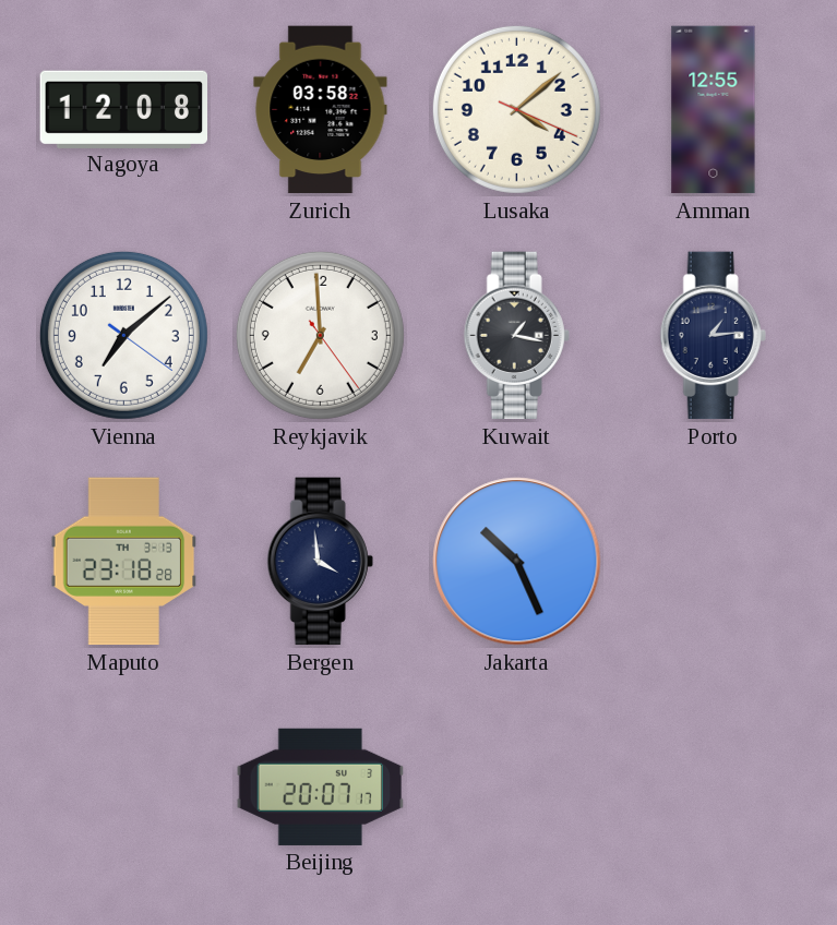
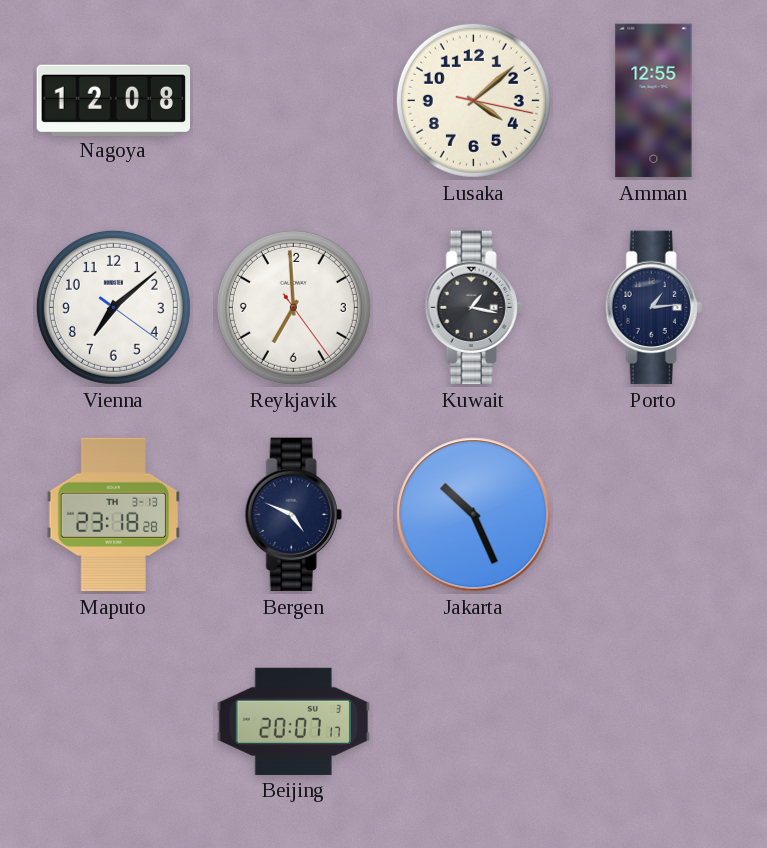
Zurich: 03:58 -> none (321, 110)
Lusaka: 4:08:19 -> 4:08:17 (473, 100)
Bergen: 3:59 -> 4:49 (293, 515)
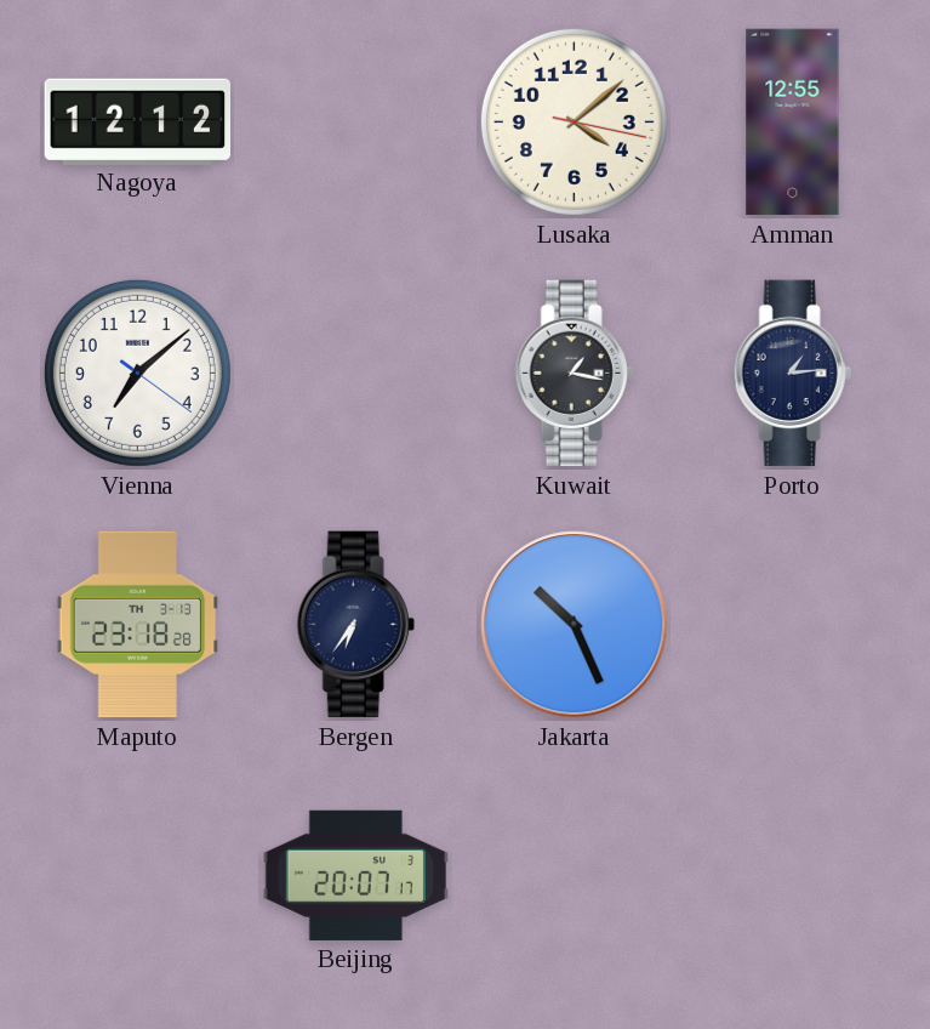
Nagoya: 12:08 -> 12:12 (137, 121)
Reykjavik: 6:59 -> none (293, 307)
Bergen: 4:49 -> 6:36 (355, 625)
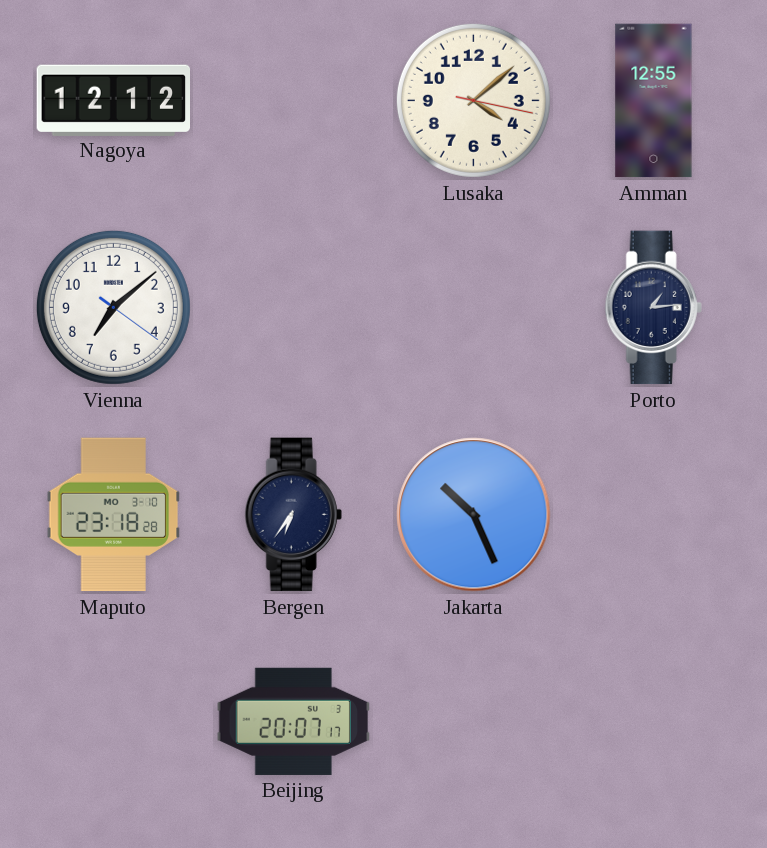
Kuwait: 1:17 -> none (574, 374)
Maputo date: TH 3-13 -> MO 3-10 (114, 515)
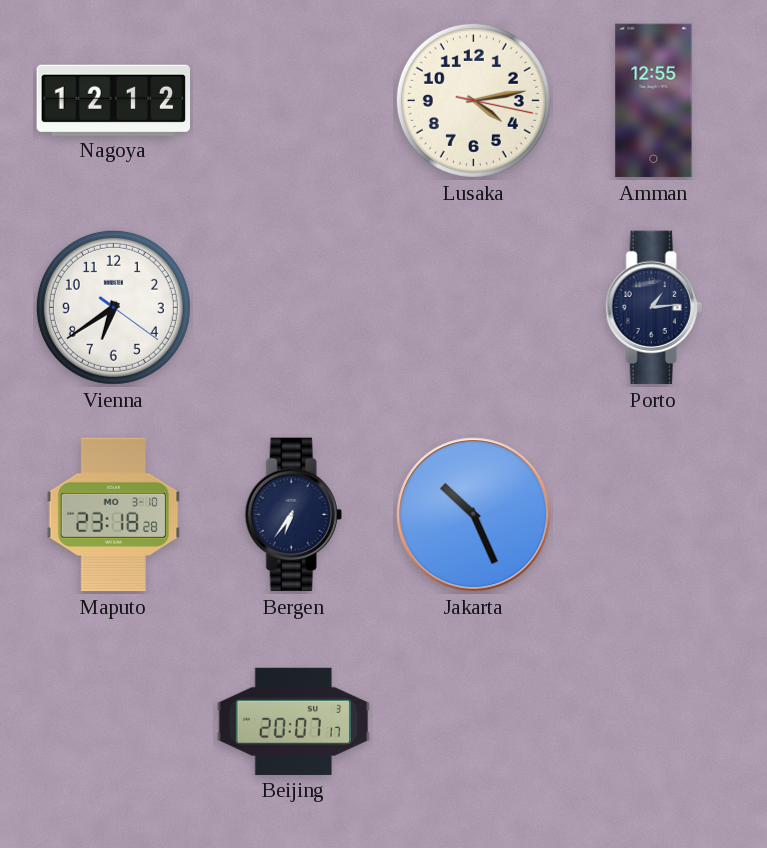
Lusaka: 4:08 -> 4:13 (473, 100)
Vienna: 7:08 -> 6:39 (113, 307)
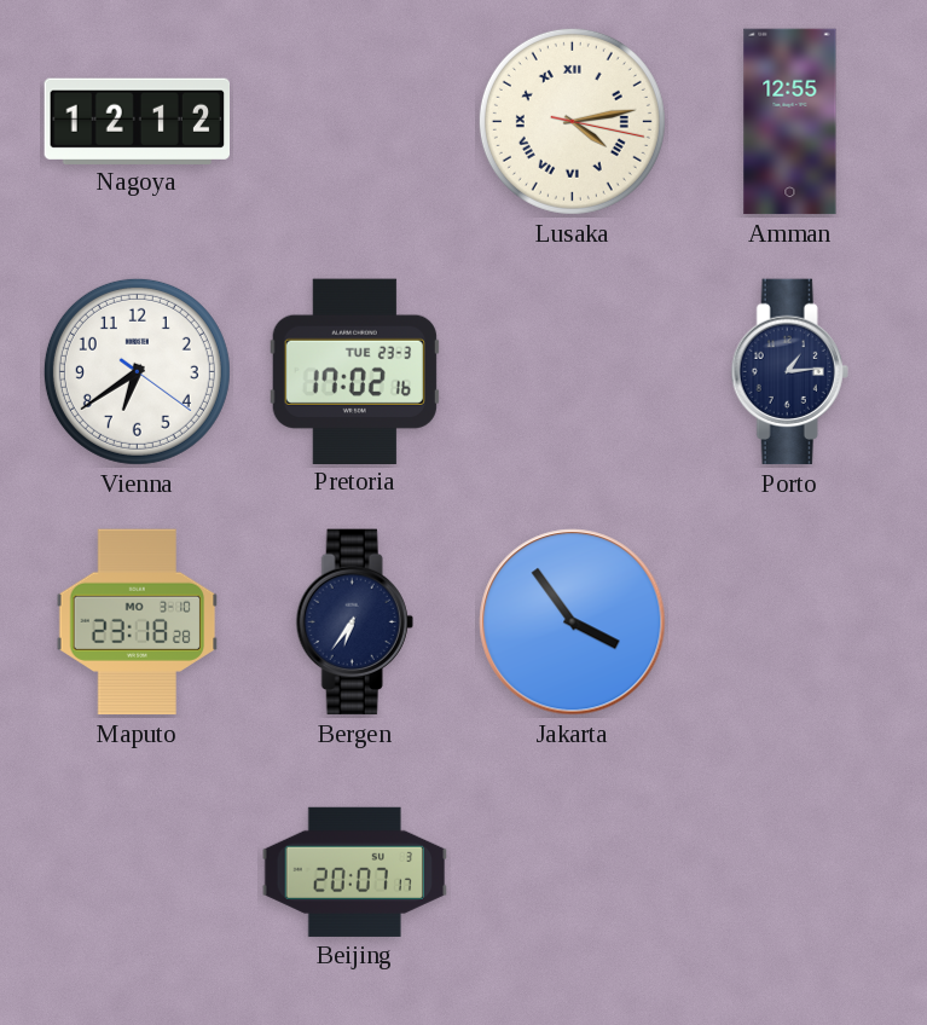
Lusaka numerals: Arabic -> Roman (572, 121)
Pretoria: none -> 17:02 (354, 371)
Jakarta: 10:26 -> 3:54 (573, 622)
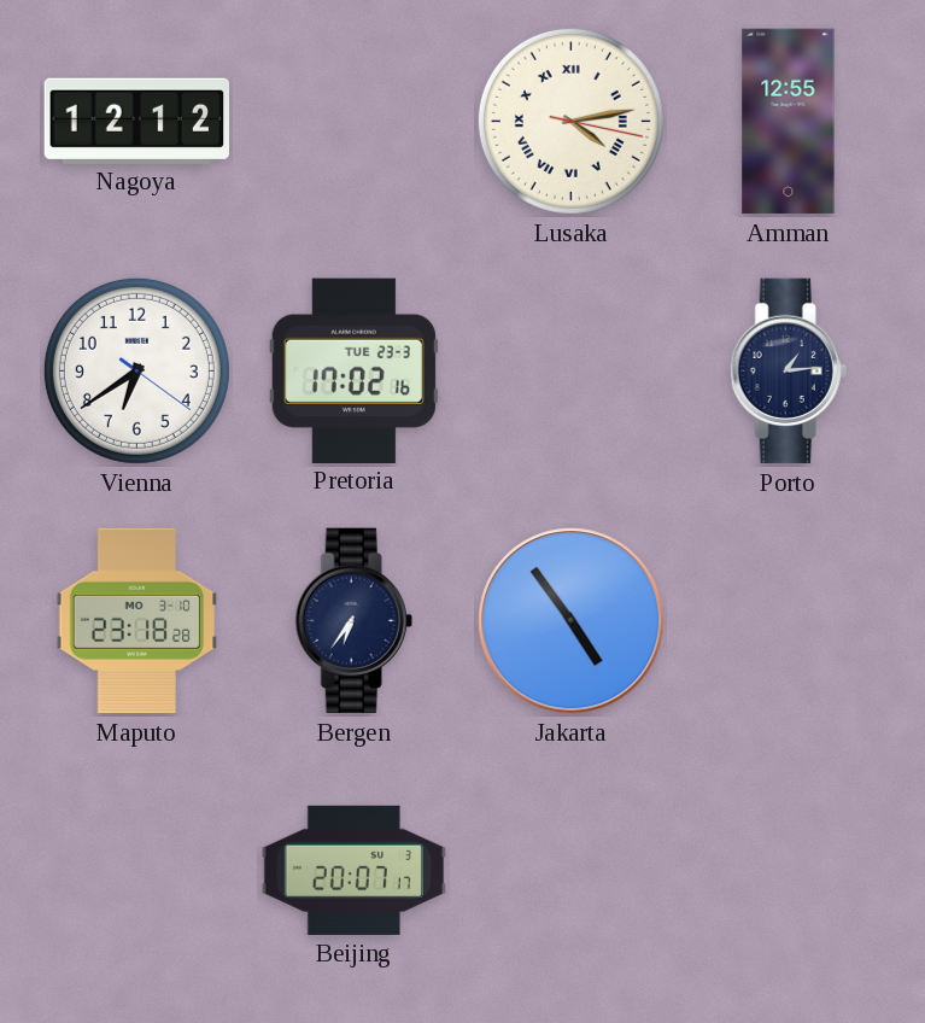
Jakarta: 3:54 -> 4:54 (572, 621)
